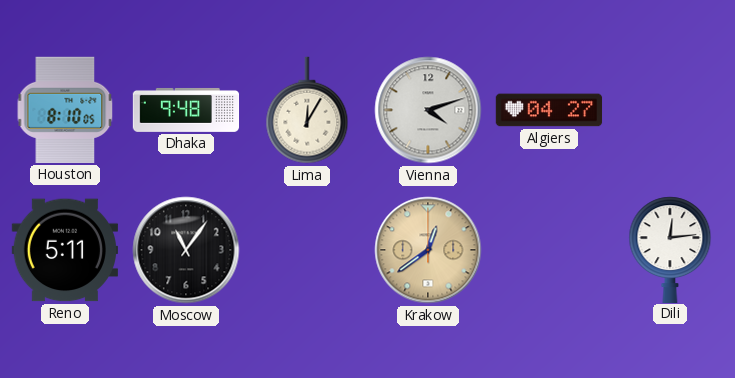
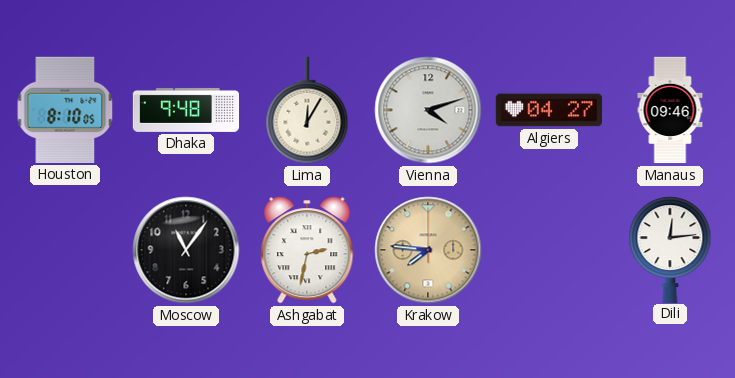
Manaus: none -> 09:46 (670, 110)
Reno: 5:11 -> none (64, 250)
Ashgabat: none -> 2:32 (307, 250)
Krakow: 12:39 -> 7:46 (428, 250)
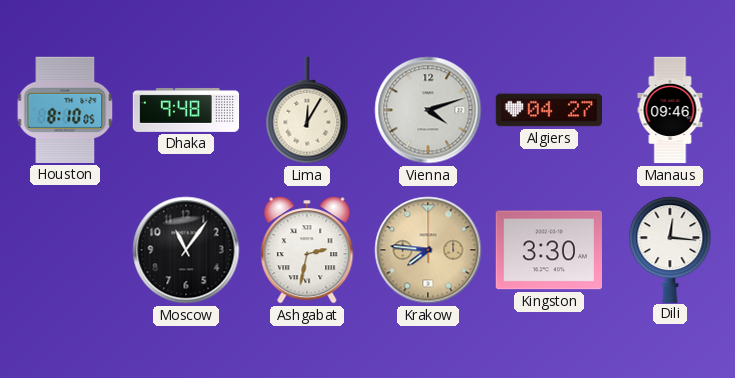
Kingston: none -> 3:30 (548, 250)
Dili: 12:14 -> 12:16 (670, 249)
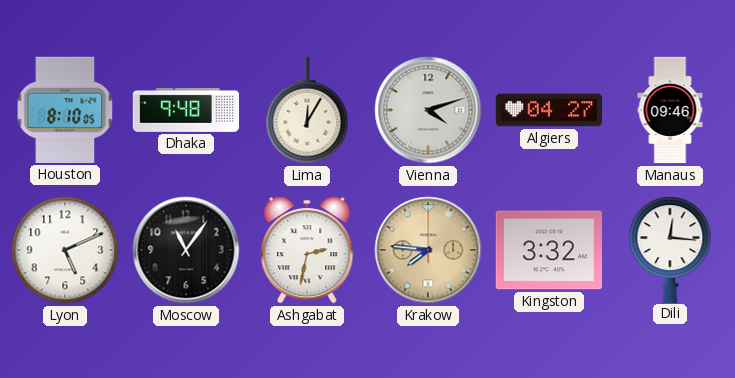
Lyon: none -> 5:11 (65, 250)
Kingston: 3:30 -> 3:32 (548, 250)
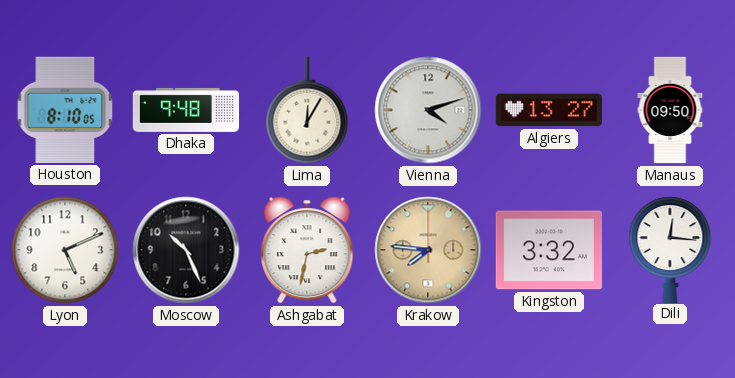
Algiers: 04:27 -> 13:27 (549, 110)
Manaus: 09:46 -> 09:50 (670, 110)
Moscow: 11:06 -> 10:26 (186, 250)
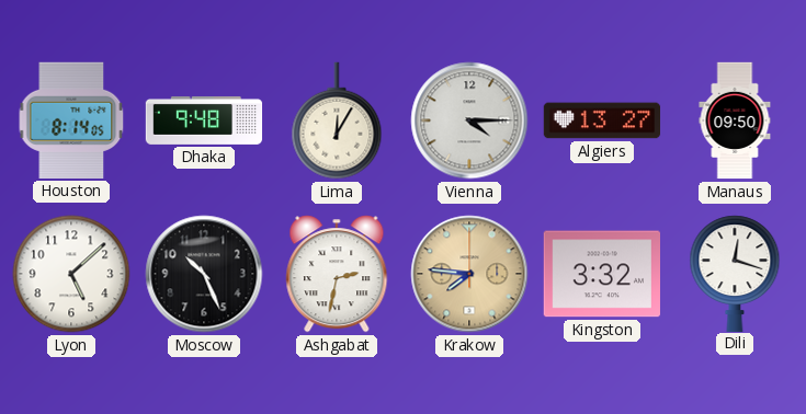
Houston: 8:10 -> 8:14 (71, 120)
Vienna: 4:12 -> 4:15 (469, 120)
Lyon: 5:11 -> 5:08 (71, 274)
Dili: 12:16 -> 12:18 (735, 273)
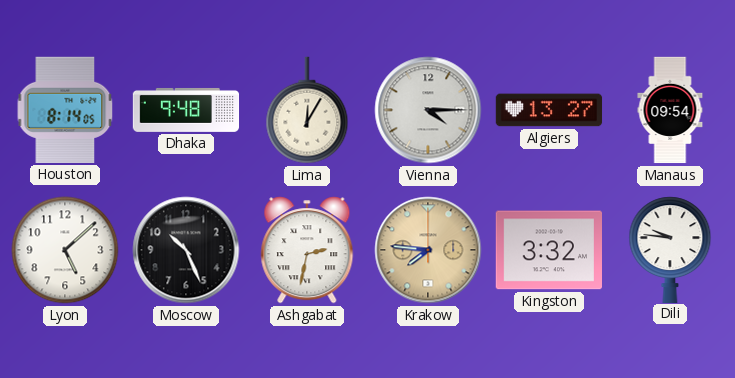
Manaus: 09:50 -> 09:54 (670, 110)
Dili: 12:18 -> 9:46 (670, 249)
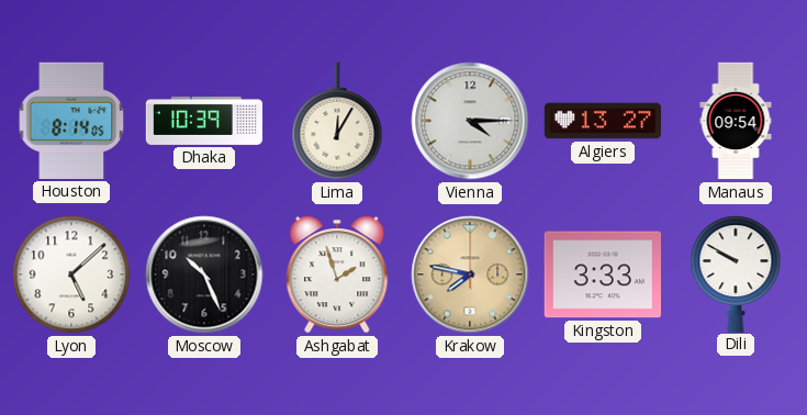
Dhaka: 9:48 -> 10:39 (204, 121)
Ashgabat: 2:32 -> 1:57 (337, 274)
Krakow: 7:46 -> 7:47 (470, 274)
Kingston: 3:32 -> 3:33 (602, 274)
Dili: 9:46 -> 9:50 (736, 273)
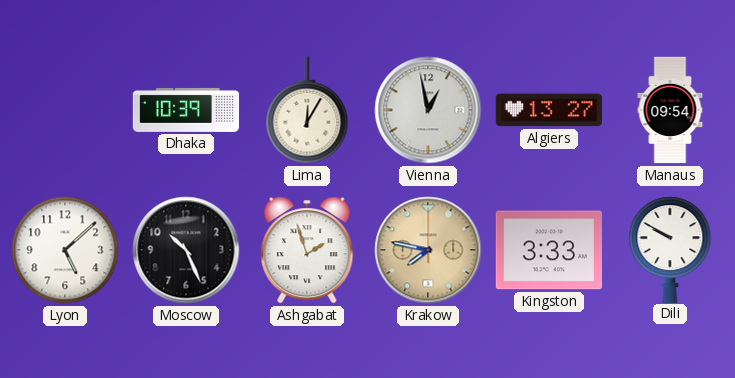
Houston: 8:14 -> none (71, 121)
Vienna: 4:15 -> 12:58 (428, 110)
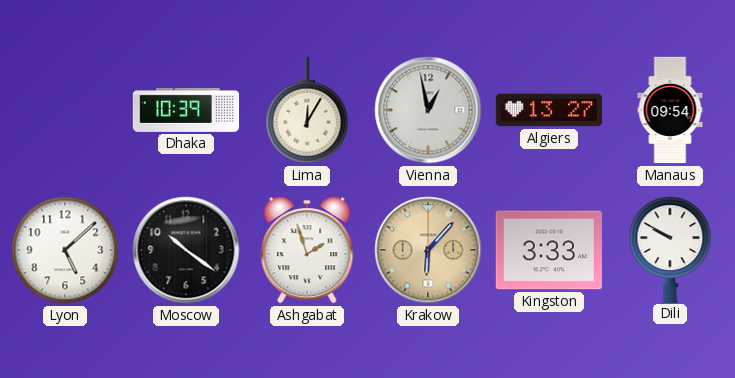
Moscow: 10:26 -> 10:21 (186, 250)
Krakow: 7:47 -> 6:07 (428, 250)
